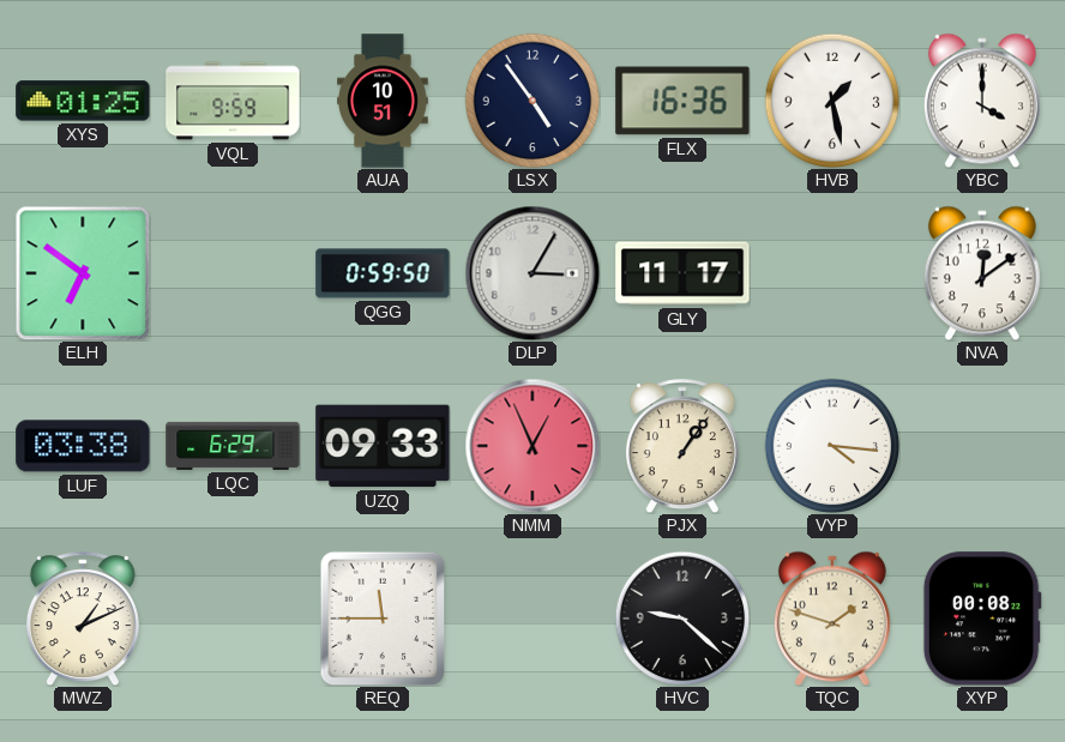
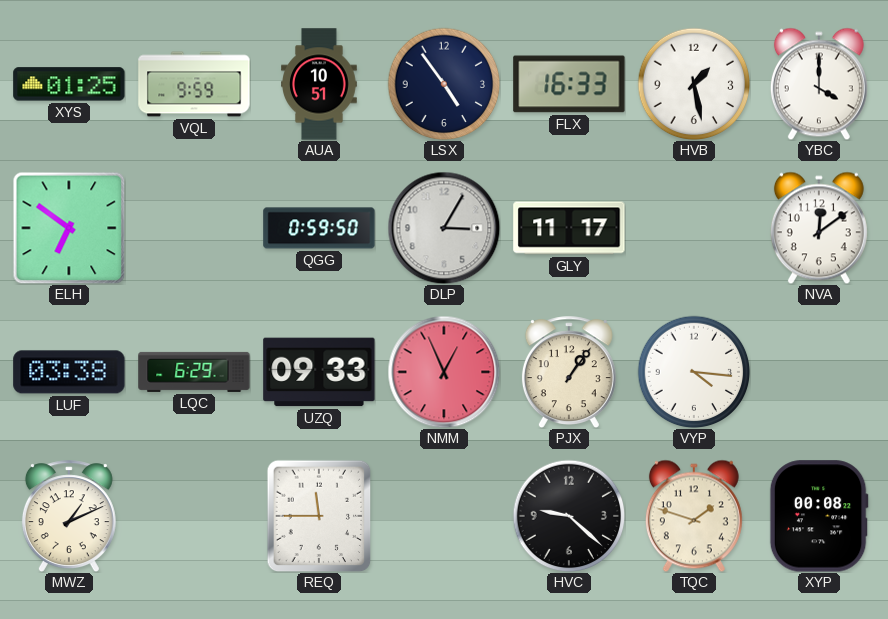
FLX: 16:36 -> 16:33 (569, 84)
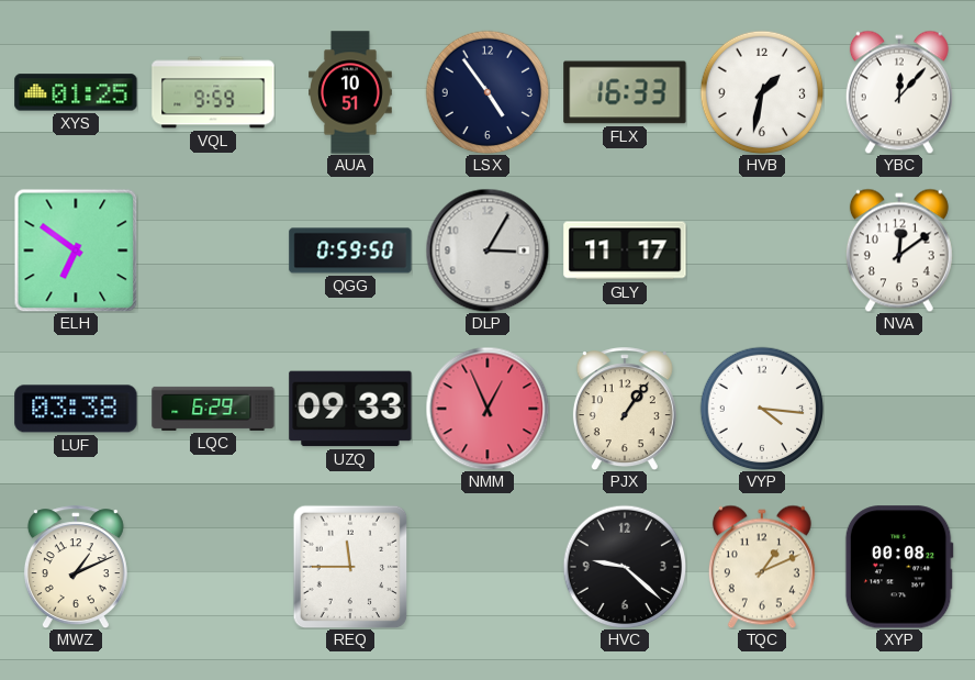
HVB: 1:28 -> 1:32 (762, 92)
YBC: 4:00 -> 12:07 (899, 92)
TQC: 1:48 -> 1:11 (762, 567)
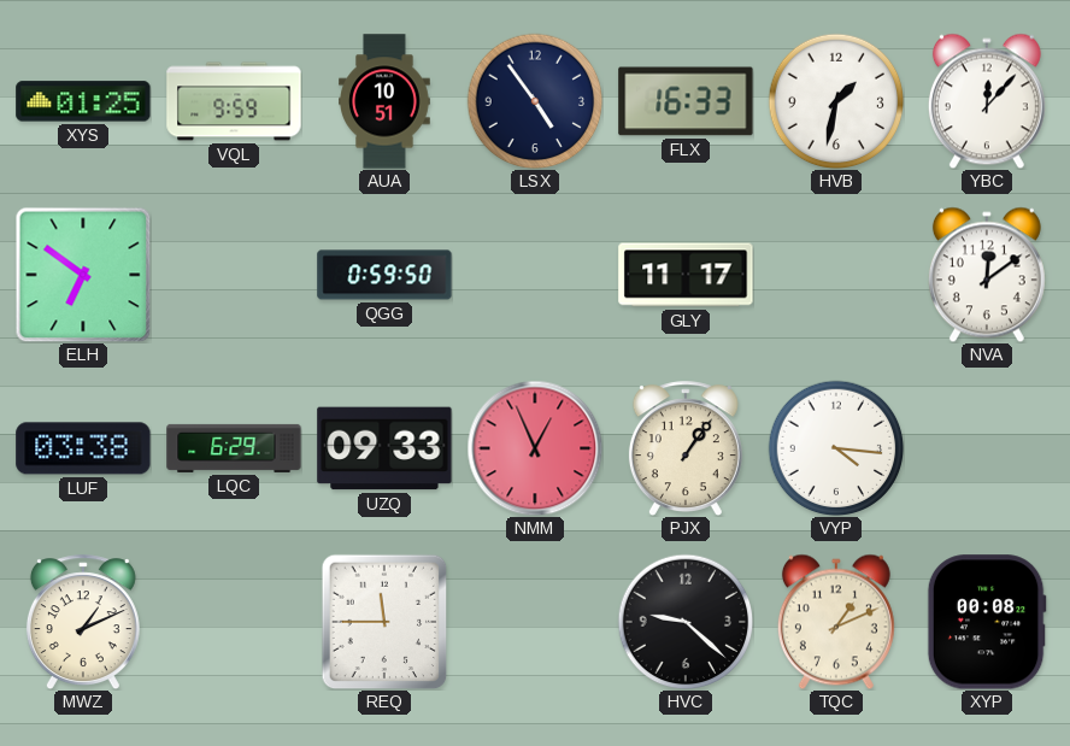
DLP: 3:05 -> none (487, 250)
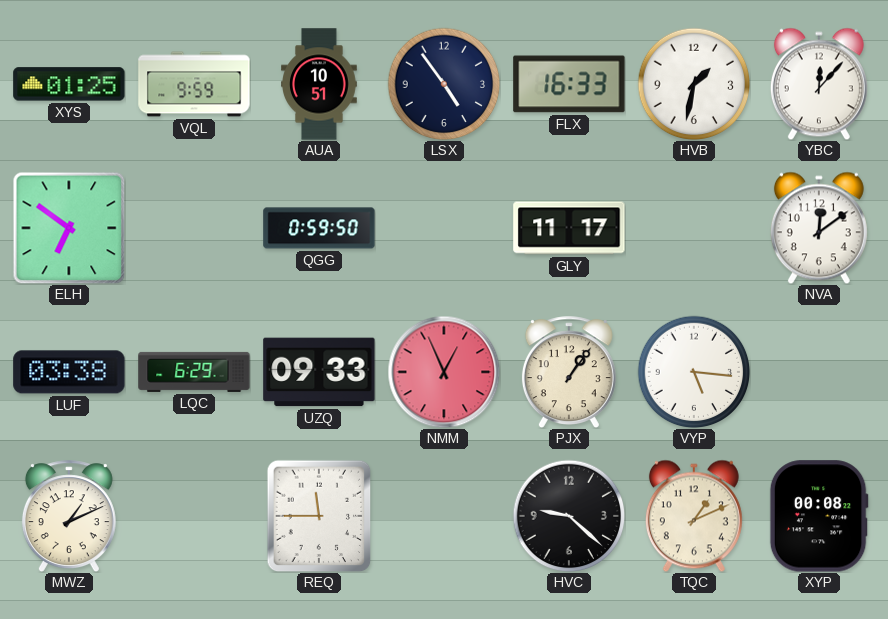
VYP: 4:16 -> 5:16 (694, 372)
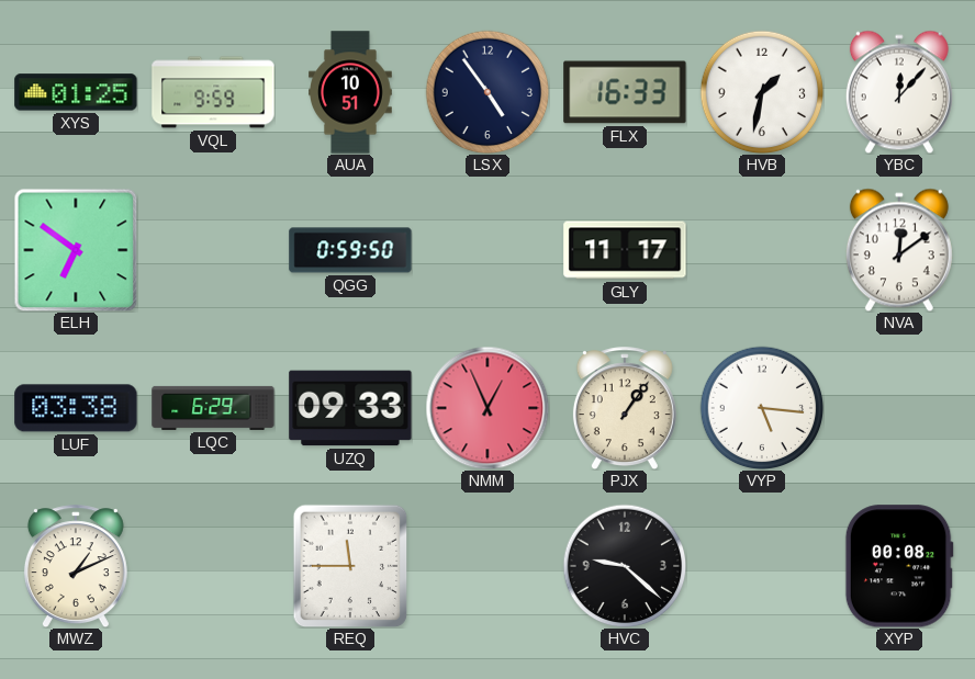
TQC: 1:11 -> none (694, 516)
